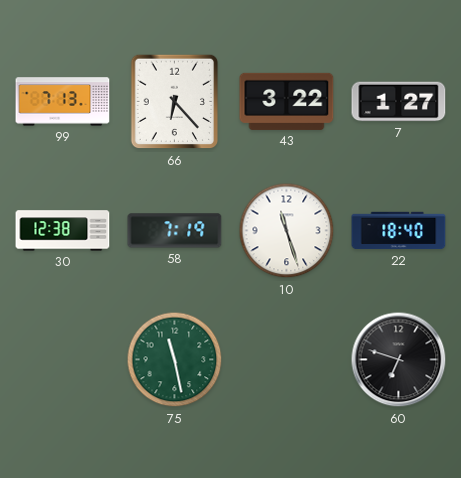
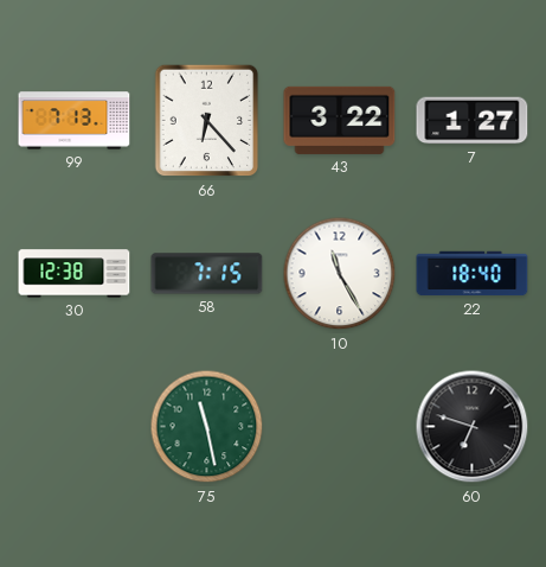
58: 7:19 -> 7:15 (207, 274)
10: 11:27 -> 11:25 (340, 274)
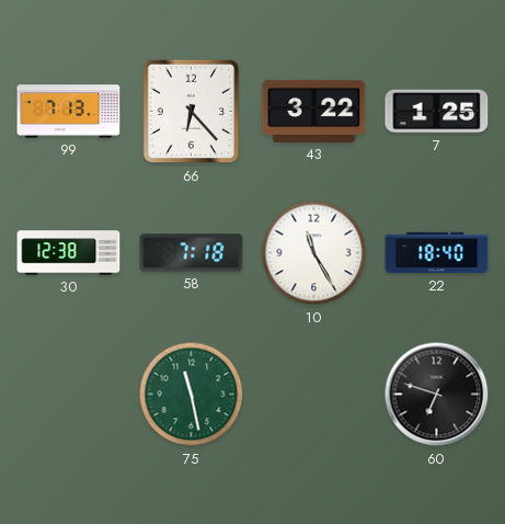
7: 1:27 -> 1:25 (437, 112)
58: 7:15 -> 7:18 (192, 253)
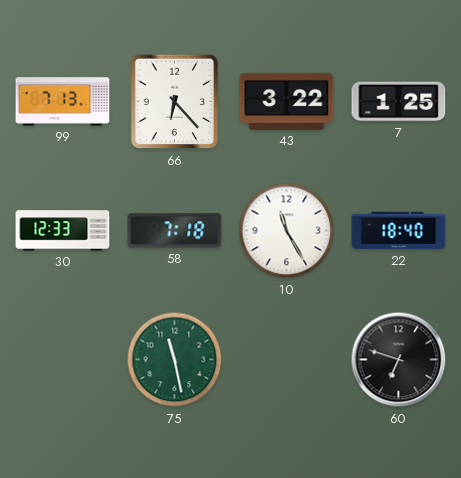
30: 12:38 -> 12:33 (63, 231)
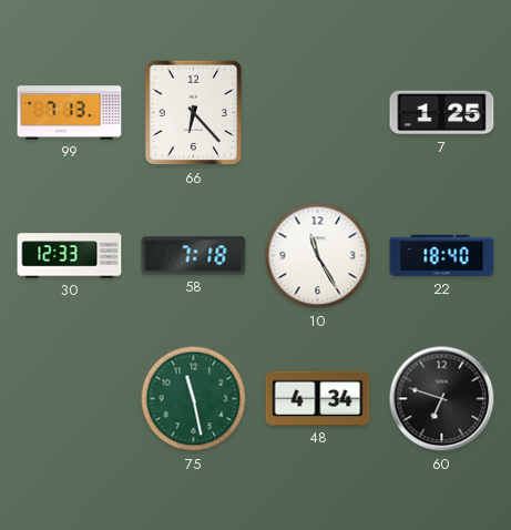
43: 3:22 -> none (287, 101)
48: none -> 4:34 (318, 398)
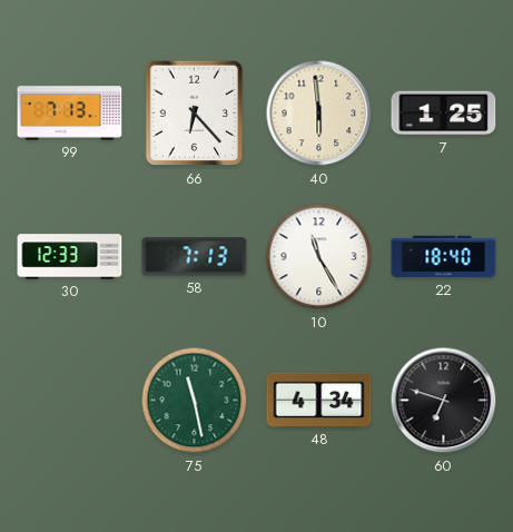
40: none -> 5:59 (319, 114)
58: 7:18 -> 7:13 (195, 257)
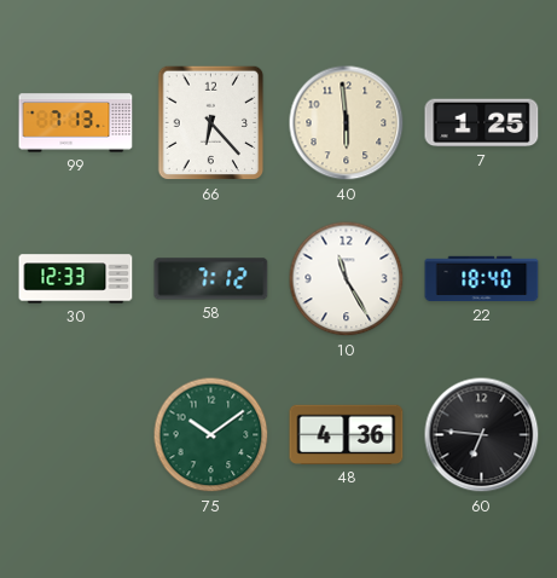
58: 7:13 -> 7:12 (211, 279)
75: 11:28 -> 10:09 (211, 435)
48: 4:34 -> 4:36 (347, 434)
60: 6:48 -> 6:46 (482, 435)
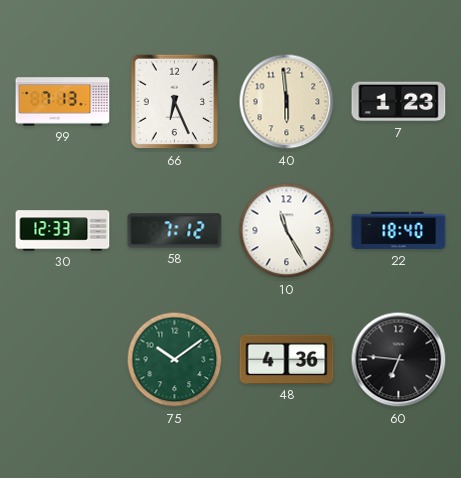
66: 6:23 -> 6:26 (175, 102)
7: 1:25 -> 1:23 (399, 102)
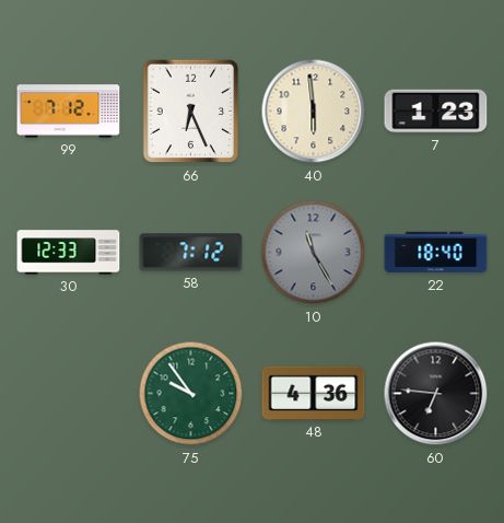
99: 7:13 -> 7:12 (69, 112)
10 dial: white -> grey (314, 253)
75: 10:09 -> 9:54 (191, 394)
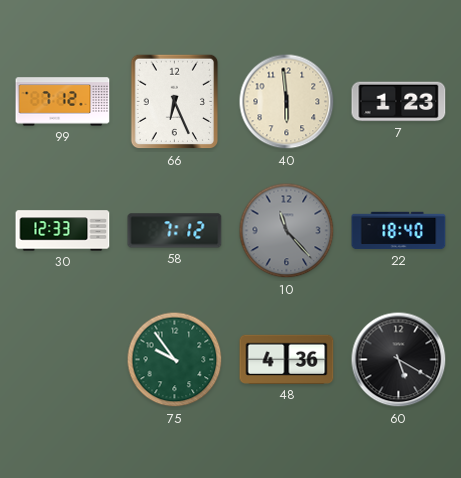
10: 11:25 -> 11:23 (287, 231)
60: 6:46 -> 5:20 (399, 360)
